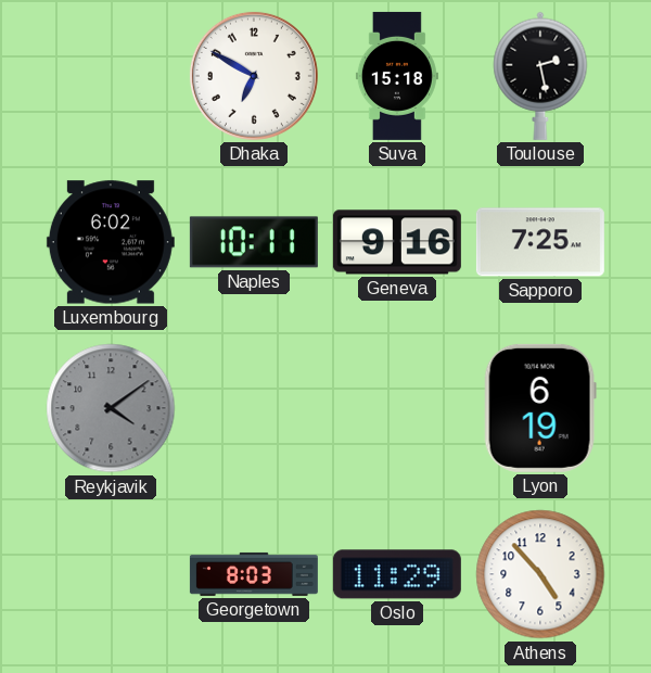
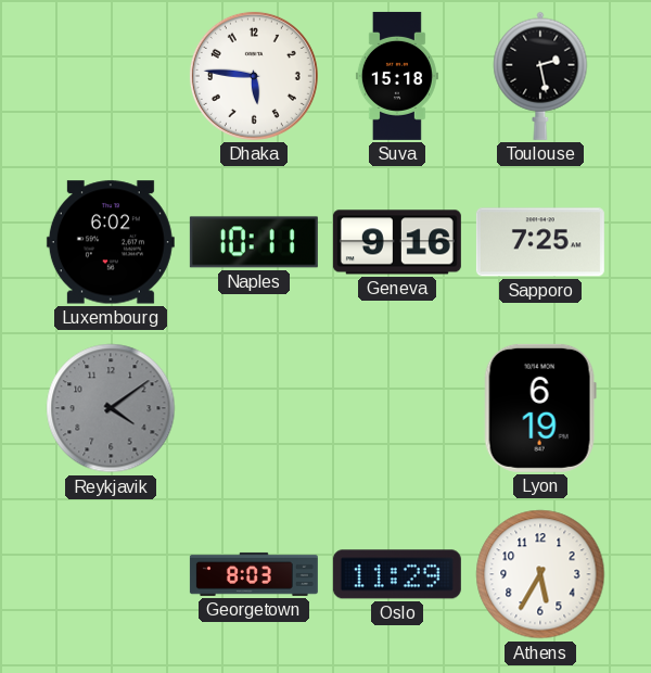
Dhaka: 6:50 -> 5:46 (254, 76)
Athens: 4:53 -> 5:35 (540, 574)
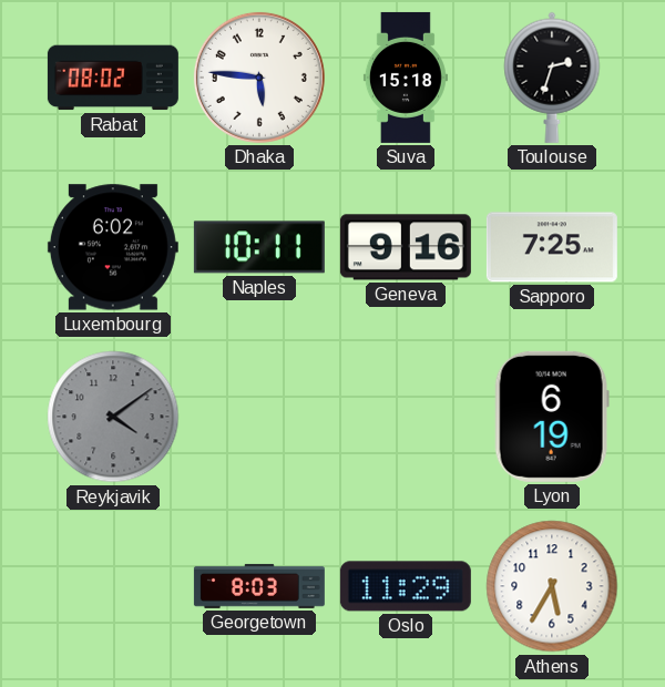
Rabat: none -> 08:02 (113, 78)
Toulouse: 2:28 -> 2:33 (552, 78)
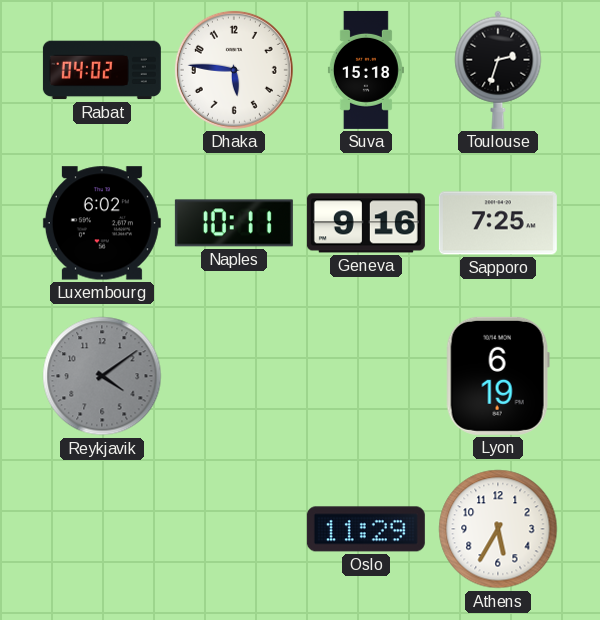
Rabat: 08:02 -> 04:02 (102, 70)
Georgetown: 8:03 -> none (259, 586)
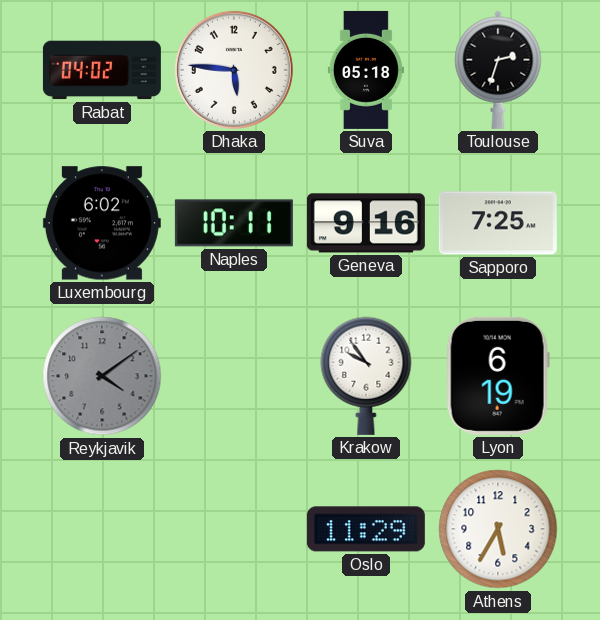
Suva: 15:18 -> 05:18 (366, 70)
Krakow: none -> 9:54 (366, 376)
